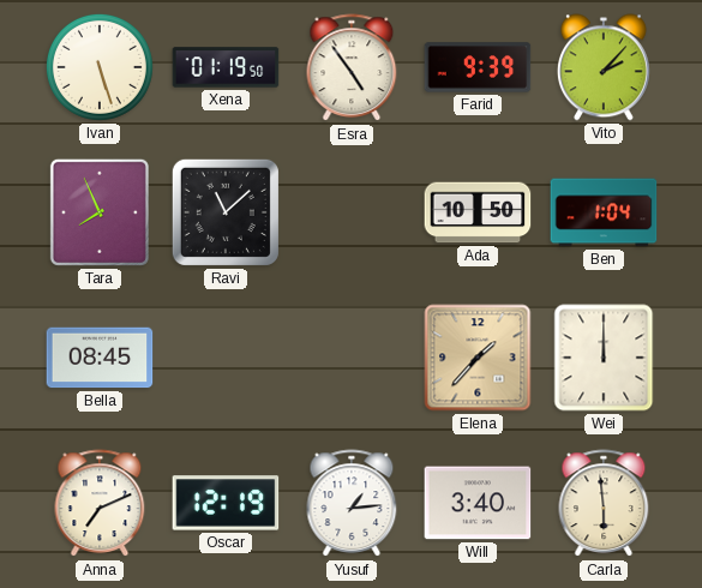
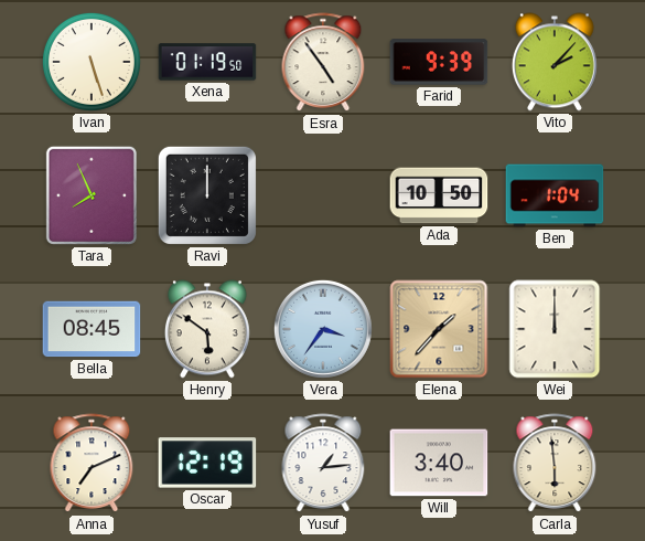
Ravi: 11:08 -> 12:00 (207, 195)
Henry: none -> 5:51 (207, 329)
Vera: none -> 3:36 (323, 329)
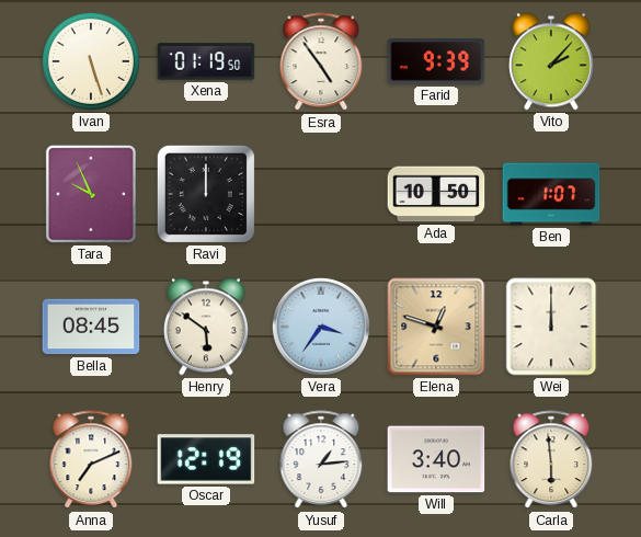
Tara: 7:56 -> 9:56 (91, 194)
Ben: 1:04 -> 1:07 (551, 194)
Elena: 1:37 -> 12:48 (436, 327)
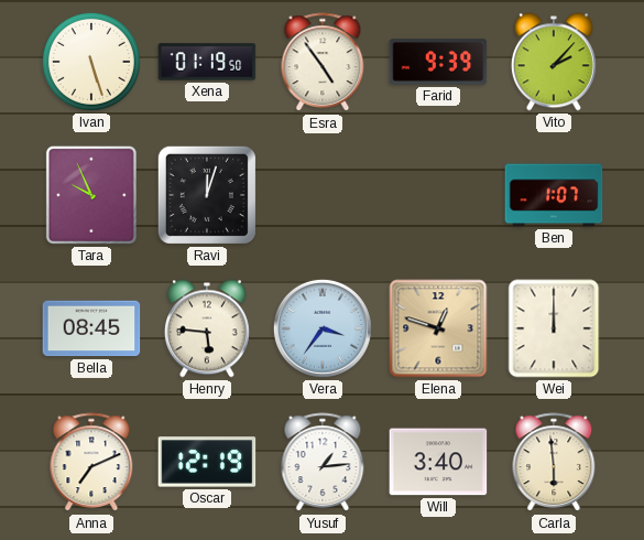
Ravi: 12:00 -> 12:03 (207, 195)
Ada: 10:50 -> none (436, 194)
Henry: 5:51 -> 5:46 (207, 328)
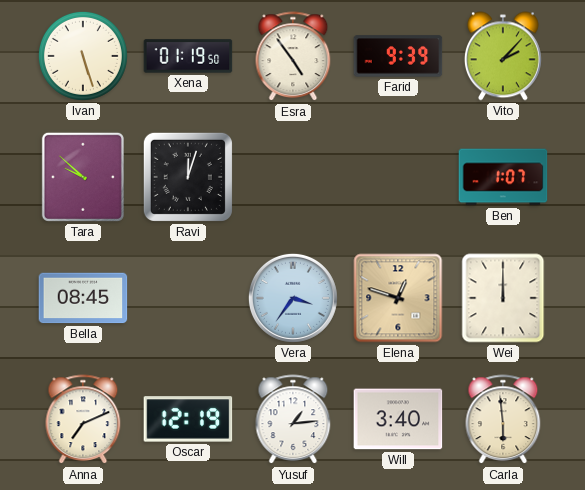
Tara: 9:56 -> 9:52 (83, 177)
Henry: 5:46 -> none (207, 328)
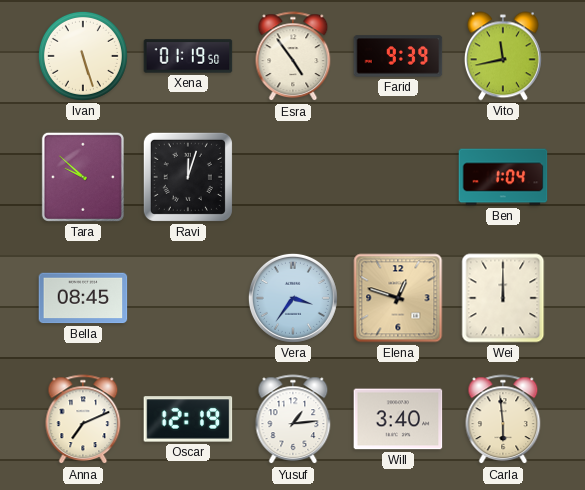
Vito: 2:07 -> 11:43 (503, 56)
Ben: 1:07 -> 1:04 (503, 177)
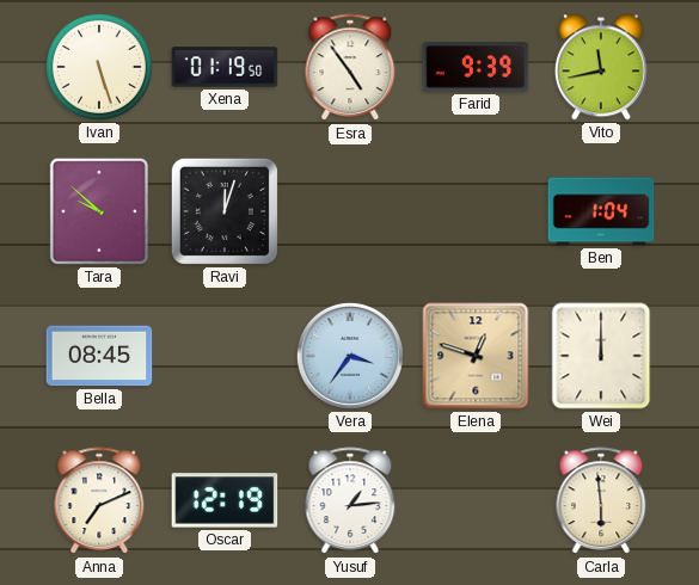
Will: 3:40 -> none (398, 419)
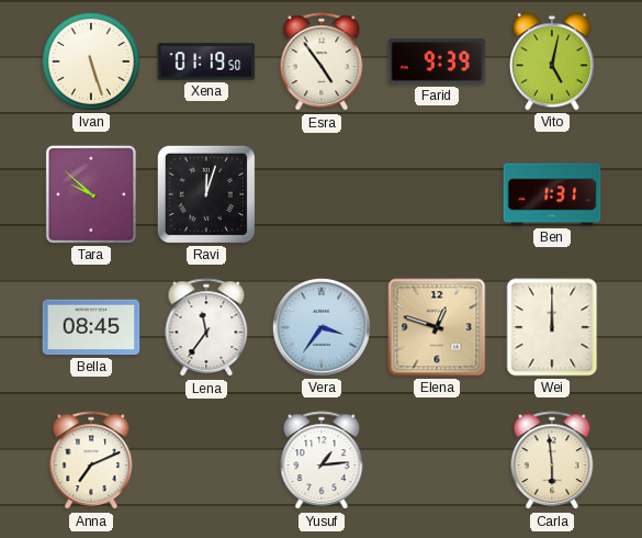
Vito: 11:43 -> 5:02 (552, 61)
Ben: 1:04 -> 1:31 (552, 194)
Lena: none -> 11:36 (206, 328)
Oscar: 12:19 -> none (225, 500)
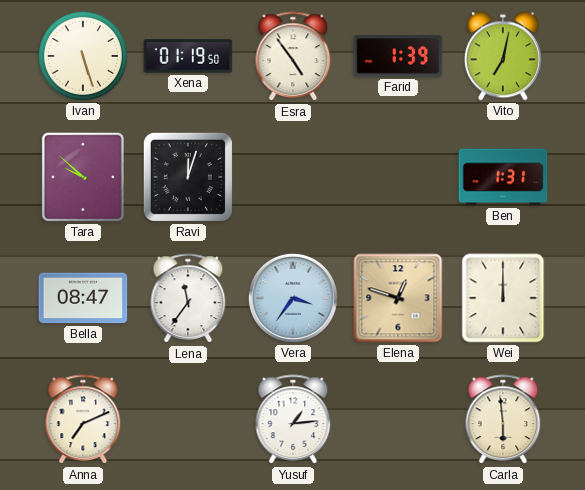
Farid: 9:39 -> 1:39 (398, 56)
Vito: 5:02 -> 7:02 (503, 56)
Bella: 08:45 -> 08:47 (83, 298)
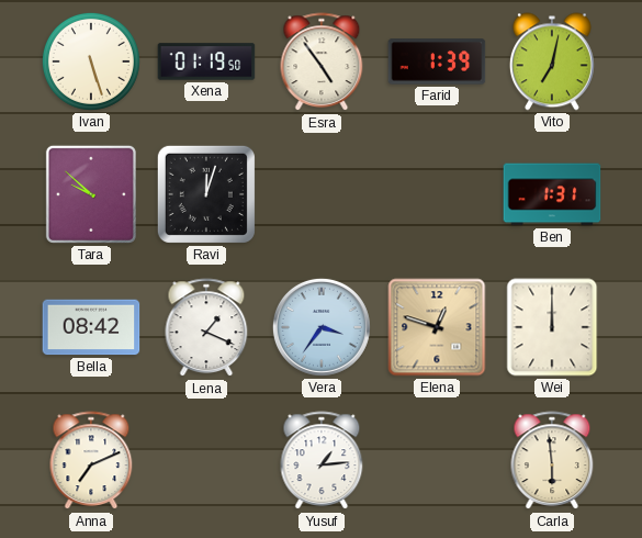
Bella: 08:47 -> 08:42 (91, 327)
Lena: 11:36 -> 1:19 (206, 328)
